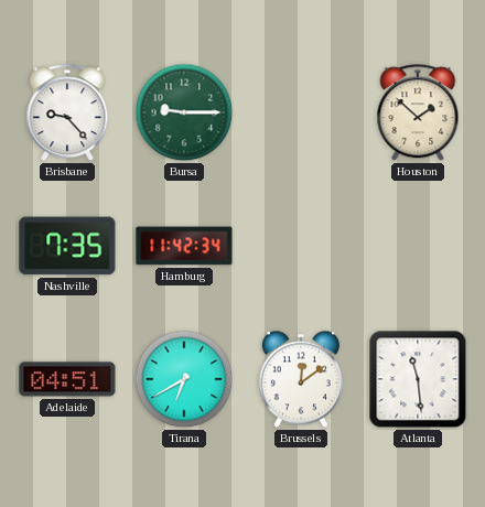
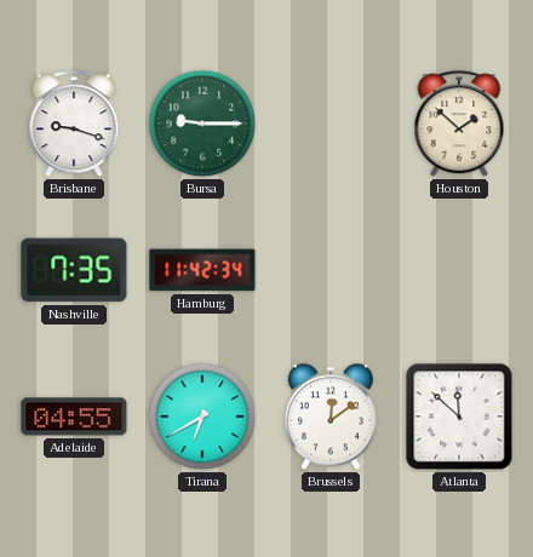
Brisbane: 9:23 -> 9:18 (74, 125)
Adelaide: 04:51 -> 04:55 (74, 417)
Atlanta: 11:29 -> 11:52 (459, 417)
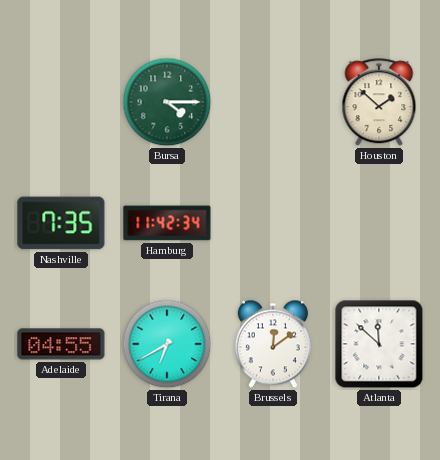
Brisbane: 9:18 -> none (74, 125)
Bursa: 9:15 -> 4:15 (167, 102)
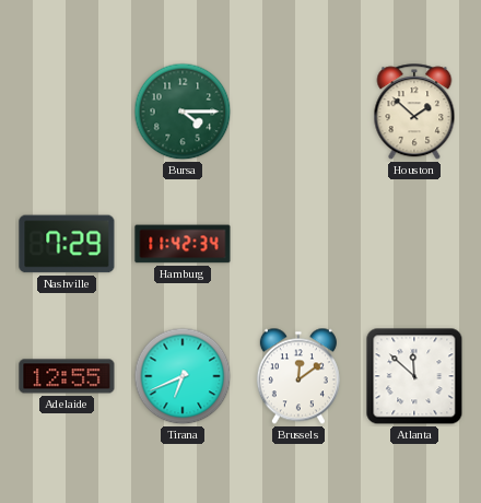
Nashville: 7:35 -> 7:29 (67, 244)
Adelaide: 04:55 -> 12:55 (67, 376)
Tirana: 6:40 -> 6:41 (183, 376)
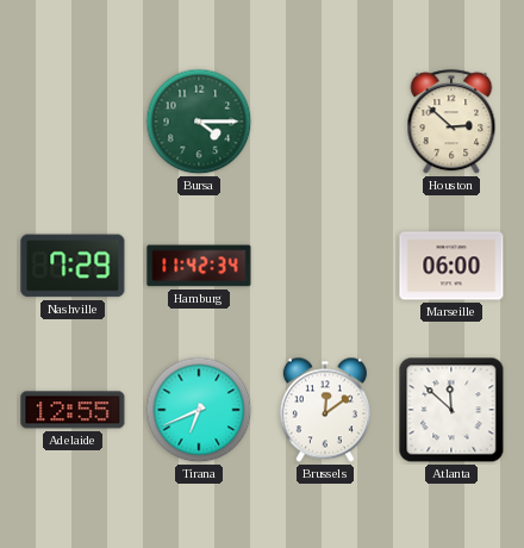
Houston: 1:52 -> 2:52 (451, 123)
Marseille: none -> 06:00 (451, 266)
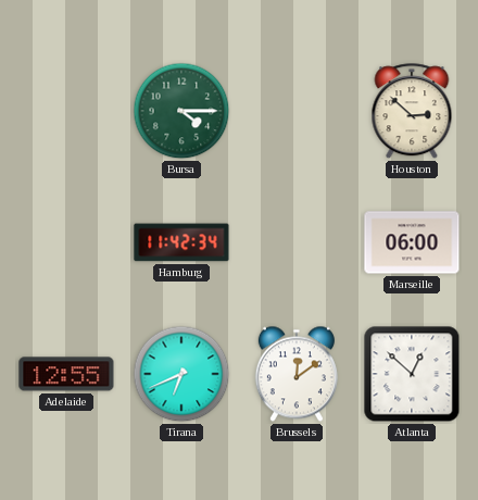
Nashville: 7:29 -> none (73, 266)
Atlanta: 11:52 -> 12:52 (412, 374)
